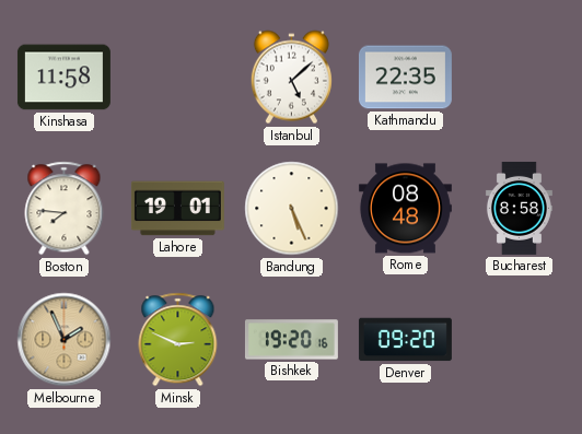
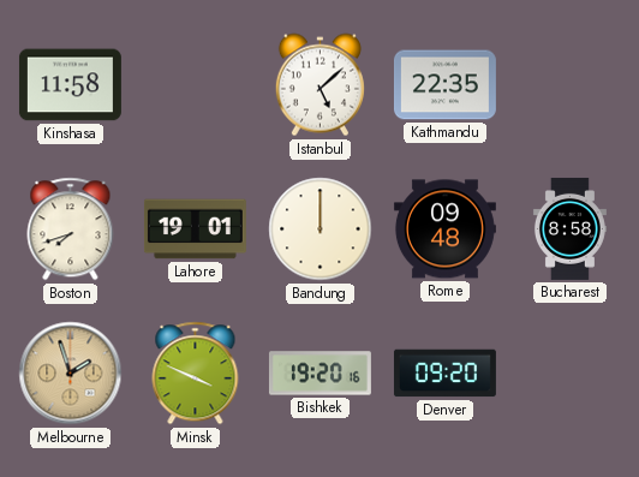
Boston: 7:46 -> 7:42 (71, 229)
Bandung: 5:26 -> 12:00 (321, 229)
Rome: 08:48 -> 09:48 (444, 229)
Melbourne: 1:56 -> 1:57 (71, 374)
Minsk: 2:49 -> 3:49 (196, 374)
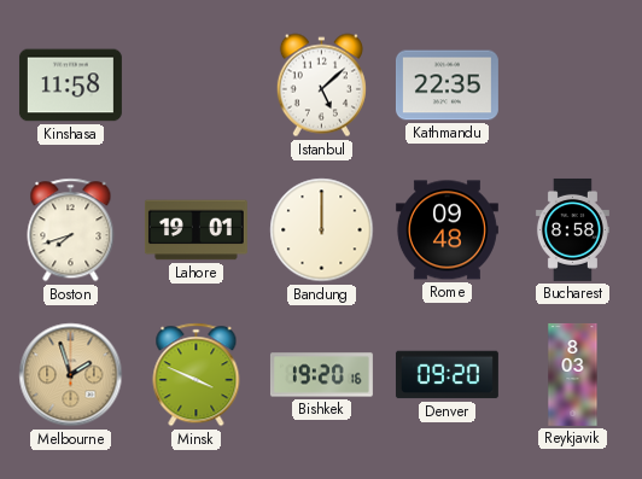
Reykjavik: none -> 8:03 (573, 374)
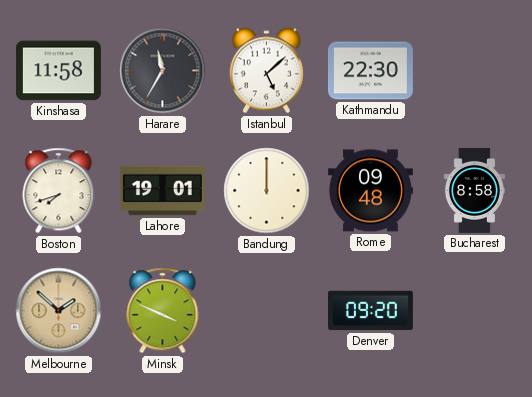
Harare: none -> 11:35 (163, 71)
Kathmandu: 22:35 -> 22:30 (370, 71)
Melbourne: 1:57 -> 1:52 (59, 311)
Bishkek: 19:20 -> none (321, 375)
Reykjavik: 8:03 -> none (573, 374)
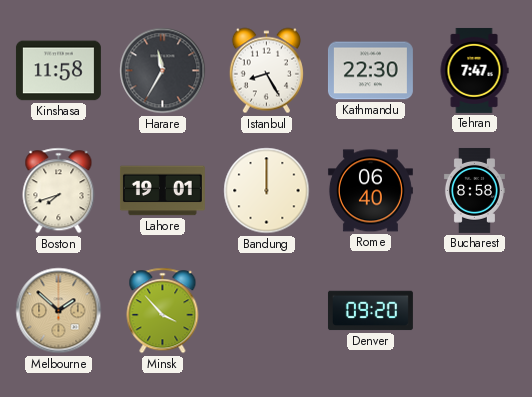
Istanbul: 5:08 -> 8:25 (266, 71)
Tehran: none -> 7:47 (474, 70)
Rome: 09:48 -> 06:40 (370, 191)
Minsk: 3:49 -> 3:53 (163, 311)
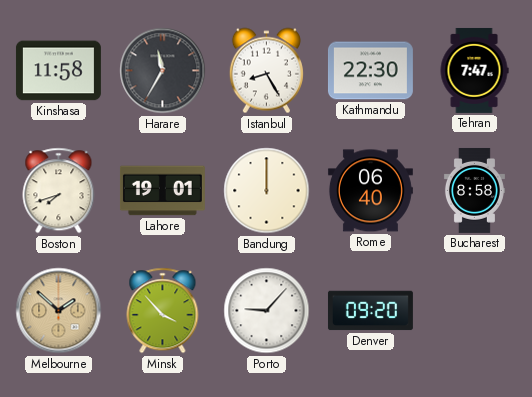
Porto: none -> 9:07 (267, 311)
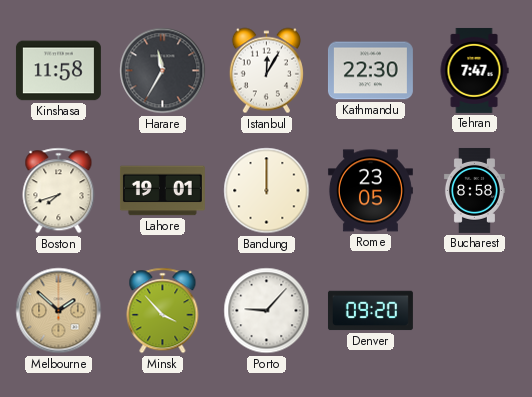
Istanbul: 8:25 -> 12:05 (266, 71)
Rome: 06:40 -> 23:05 (370, 191)
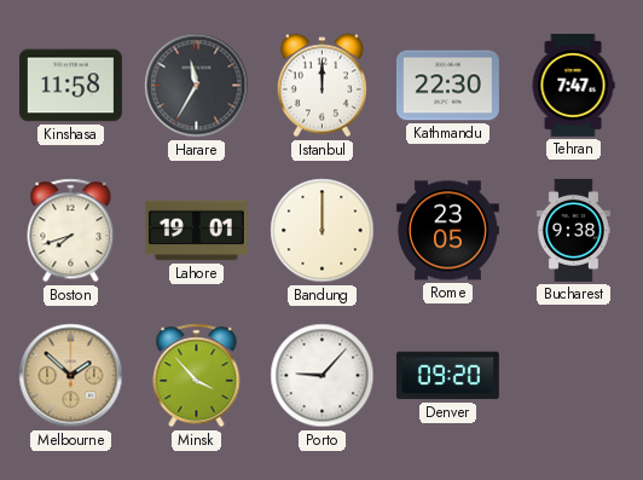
Istanbul: 12:05 -> 12:00 (321, 86)
Bucharest: 8:58 -> 9:38 (573, 230)
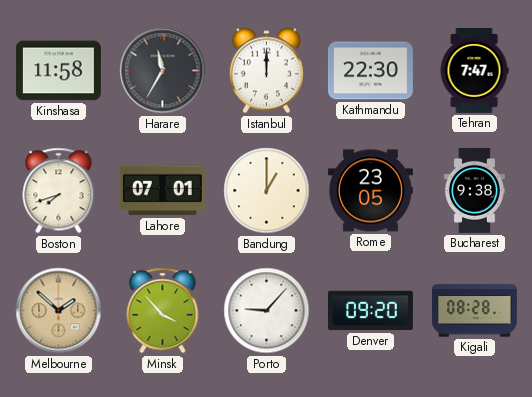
Lahore: 19:01 -> 07:01 (162, 191)
Bandung: 12:00 -> 1:00 (267, 191)
Kigali: none -> 08:28 (474, 311)
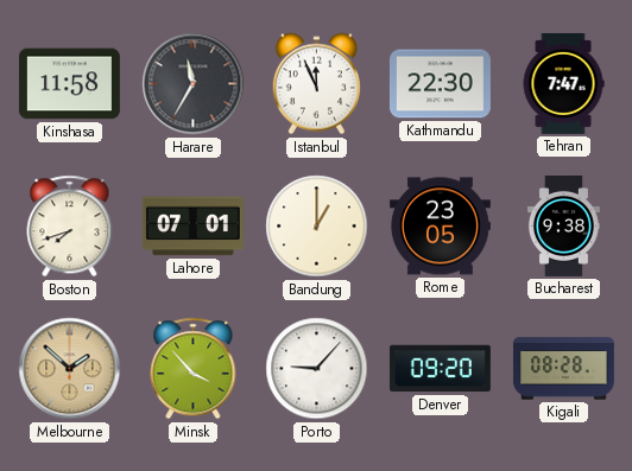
Istanbul: 12:00 -> 11:56 (316, 84)
